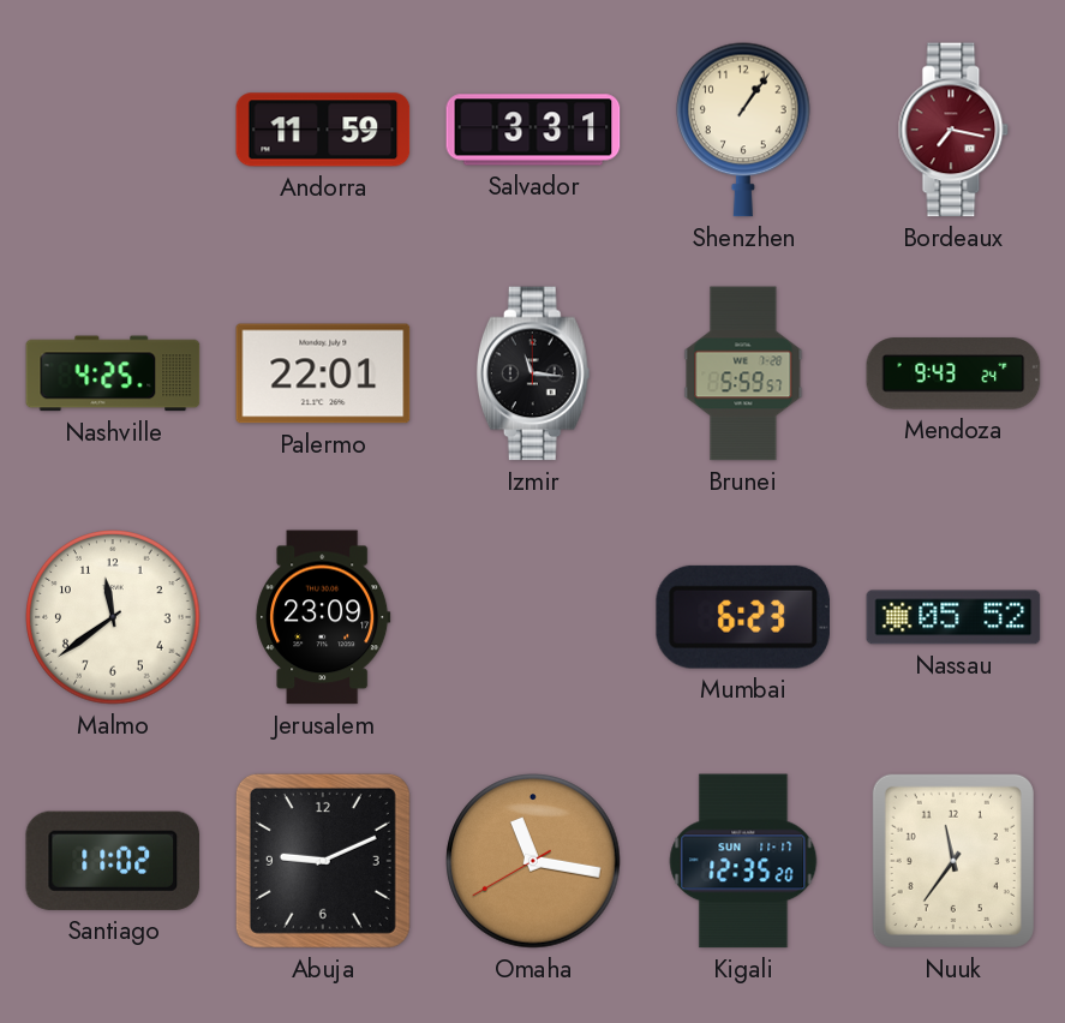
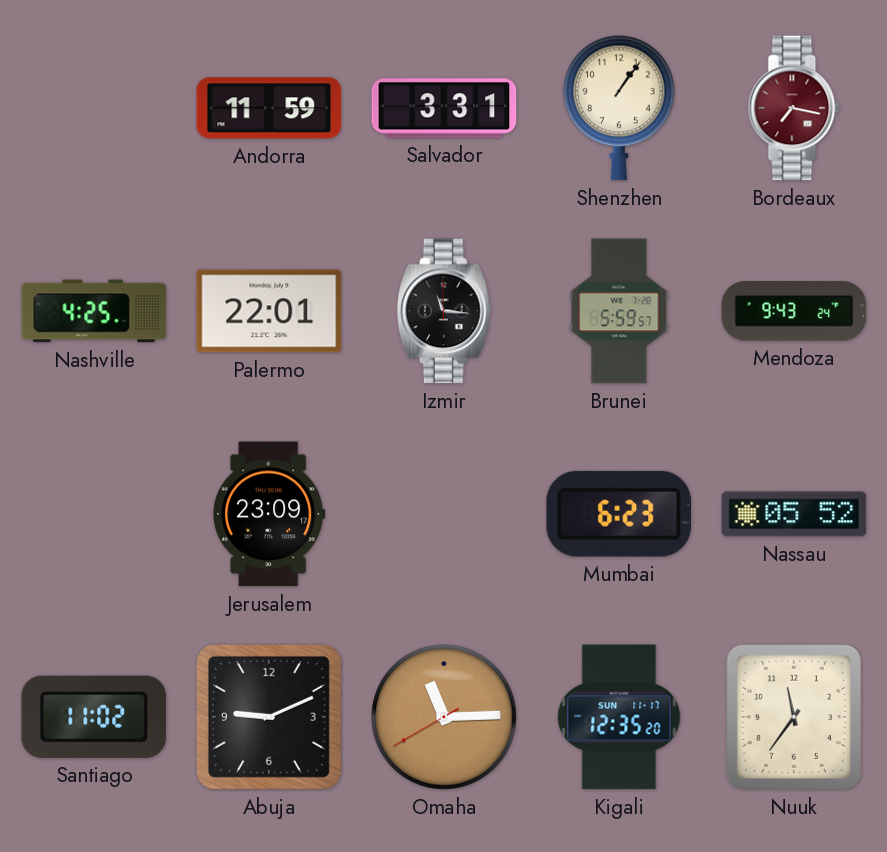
Malmo: 11:39 -> none (113, 617)
Omaha: 11:16 -> 11:14 (444, 717)
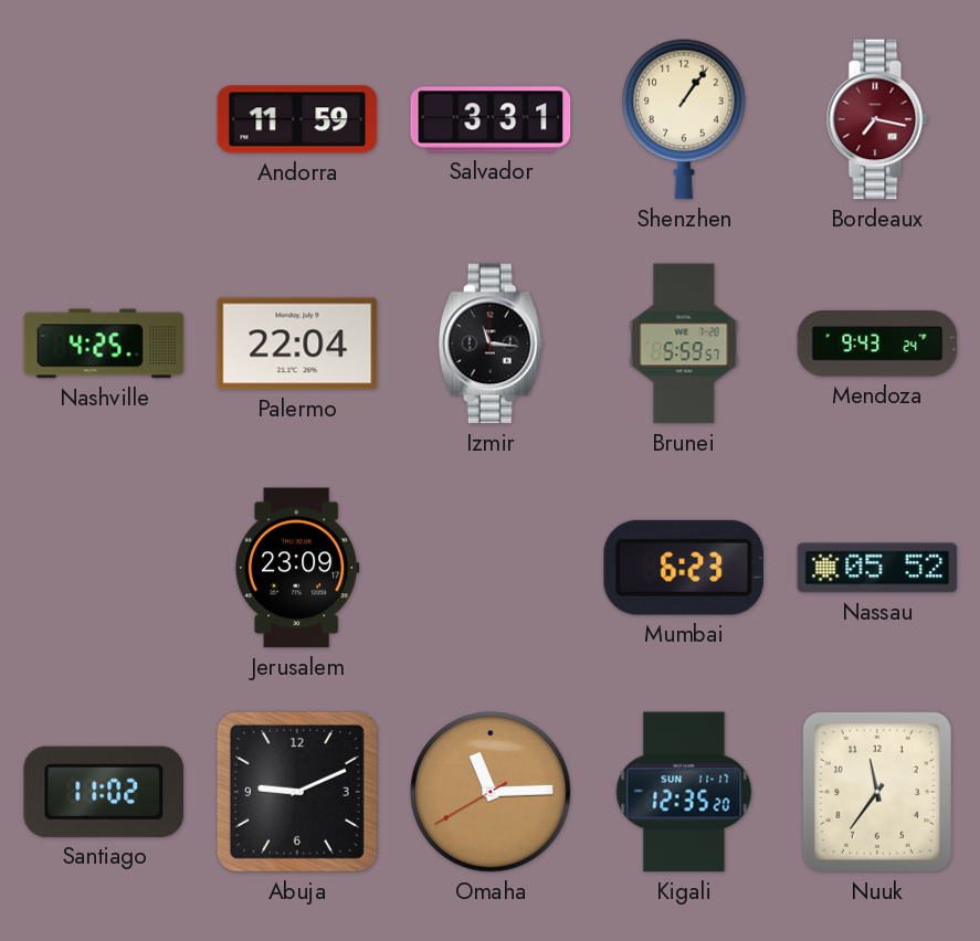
Palermo: 22:01 -> 22:04 (297, 343)
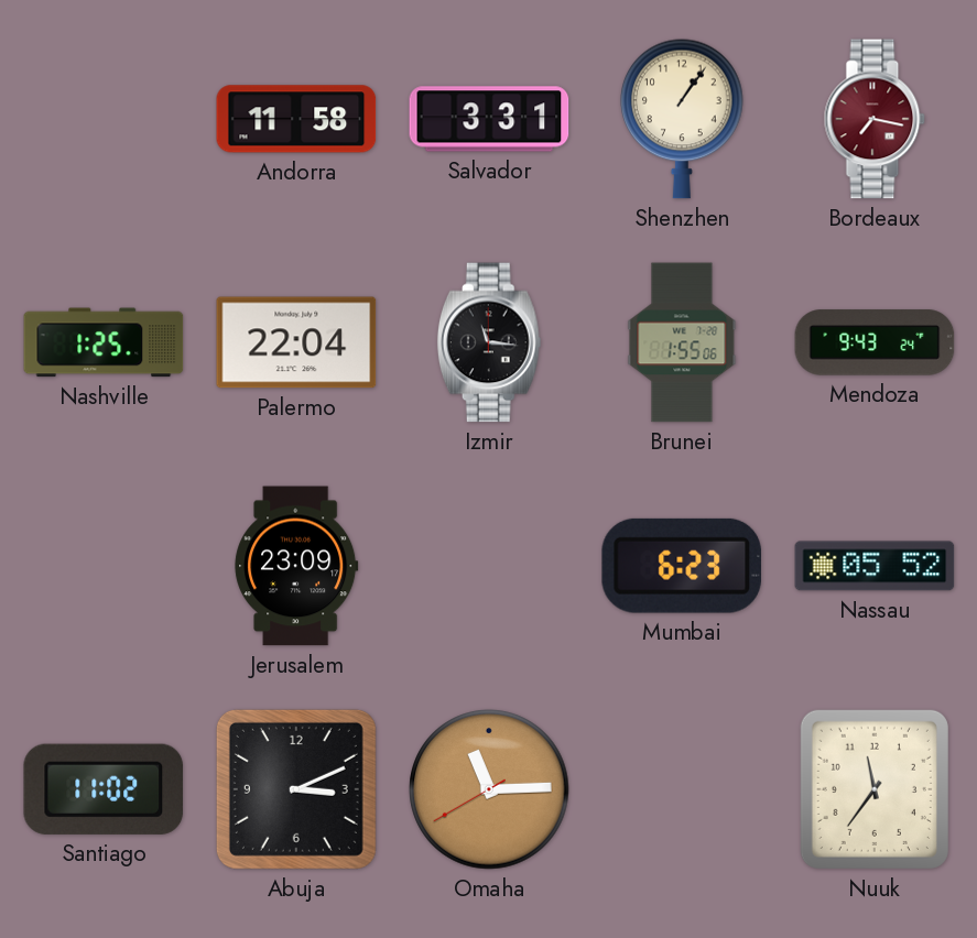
Andorra: 11:59 -> 11:58 (296, 119)
Nashville: 4:25 -> 1:25 (104, 342)
Brunei: 5:59 -> 1:55 (682, 342)
Abuja: 9:11 -> 3:11 (296, 789)
Kigali: 12:35 -> none (684, 792)
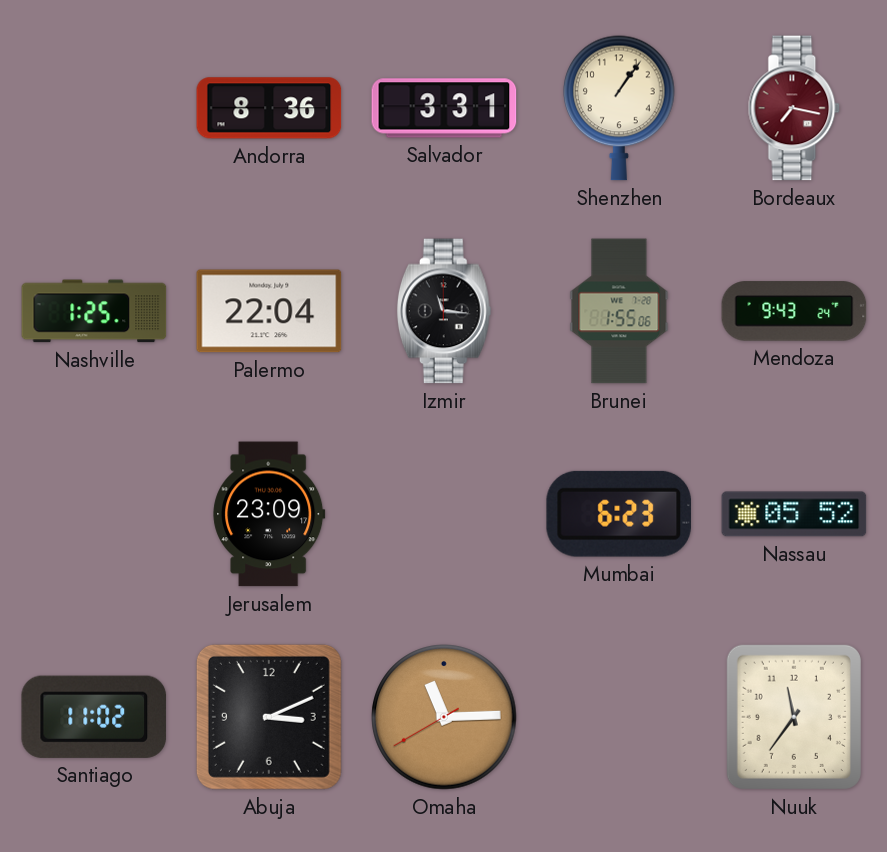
Andorra: 11:58 -> 8:36 (269, 108)
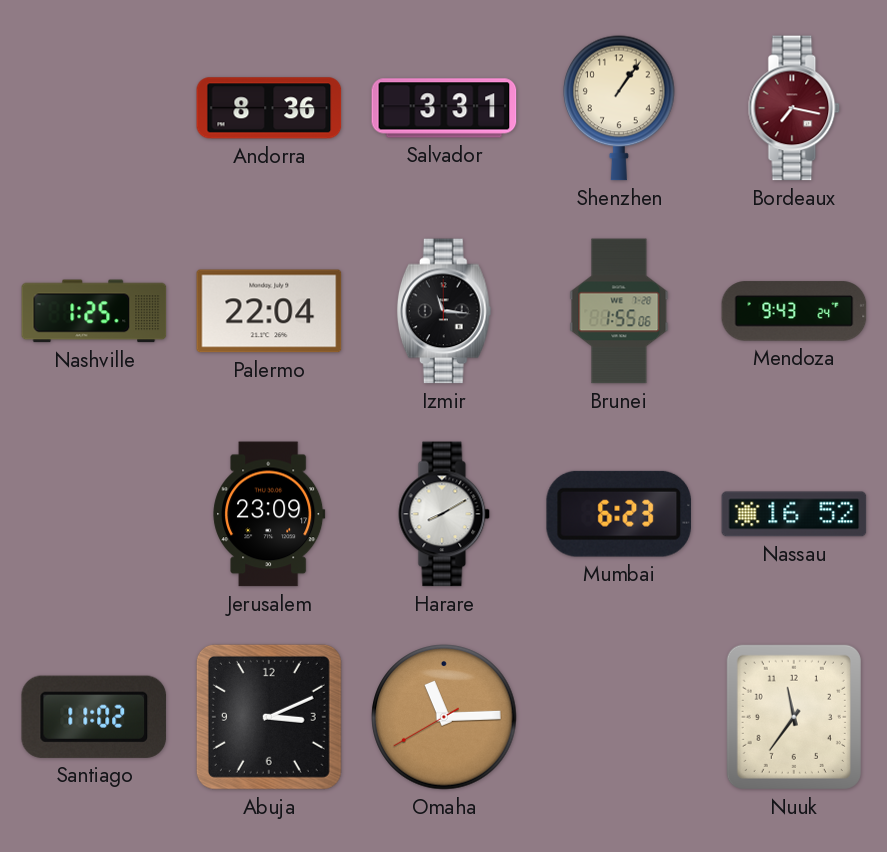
Harare: none -> 8:10 (444, 514)
Nassau: 05:52 -> 16:52 (794, 514)
